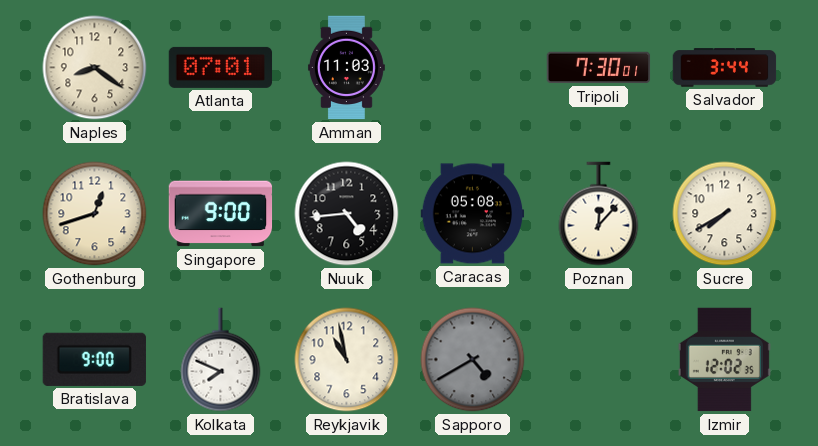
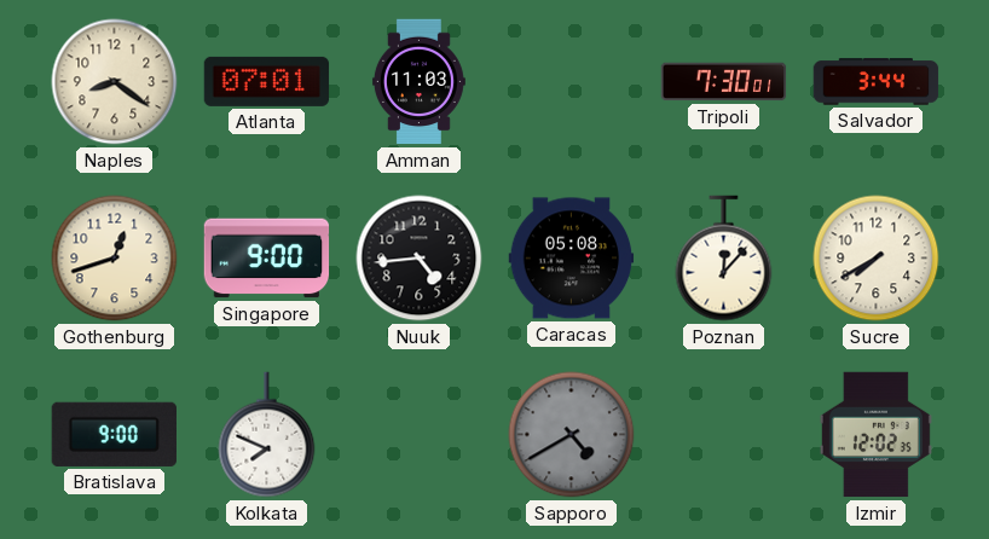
Reykjavik: 10:58 -> none (347, 360)
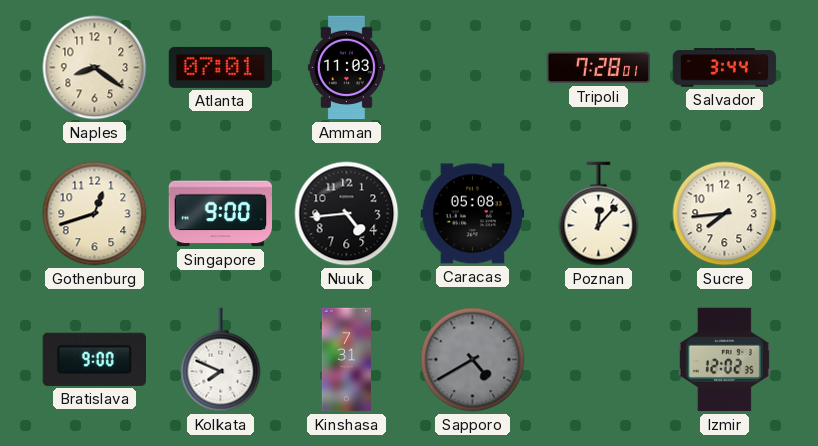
Tripoli: 7:30 -> 7:28 (599, 68)
Sucre: 7:40 -> 7:44 (725, 214)
Kinshasa: none -> 7:31 (346, 360)
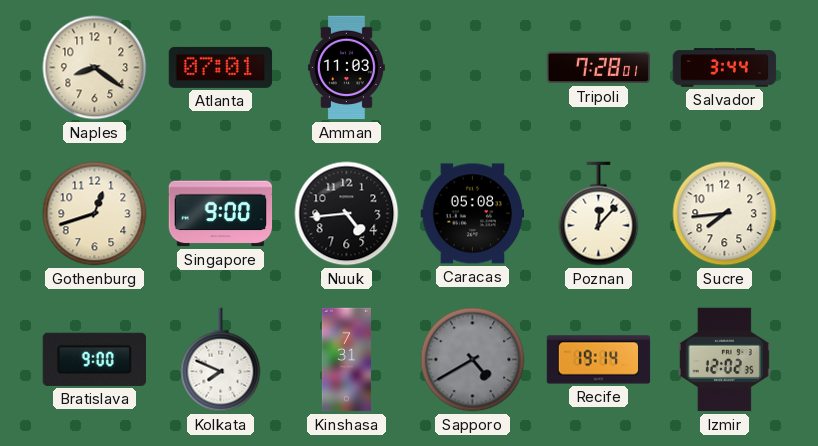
Recife: none -> 19:14 (599, 360)
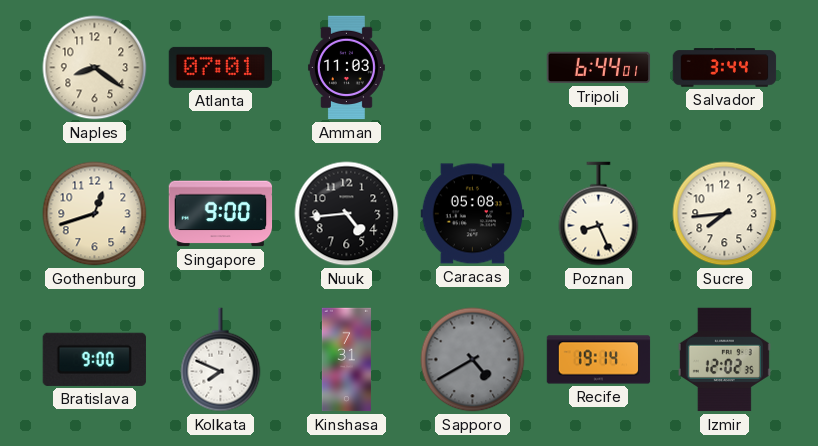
Tripoli: 7:28 -> 6:44 (599, 68)
Poznan: 12:07 -> 8:26 (599, 214)
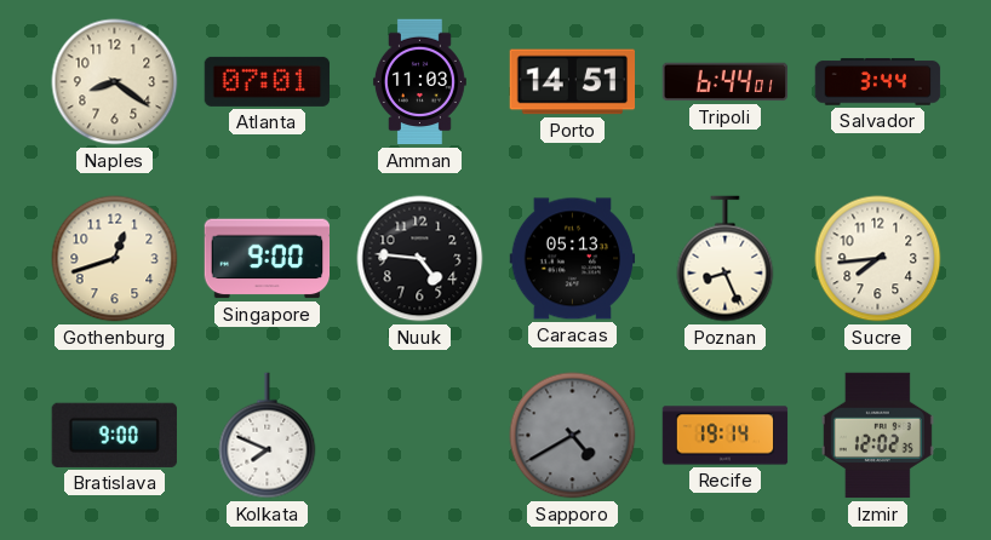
Porto: none -> 14:51 (572, 82)
Nuuk: 4:44 -> 4:46 (420, 259)
Caracas: 05:08 -> 05:13 (573, 259)
Kinshasa: 7:31 -> none (346, 360)
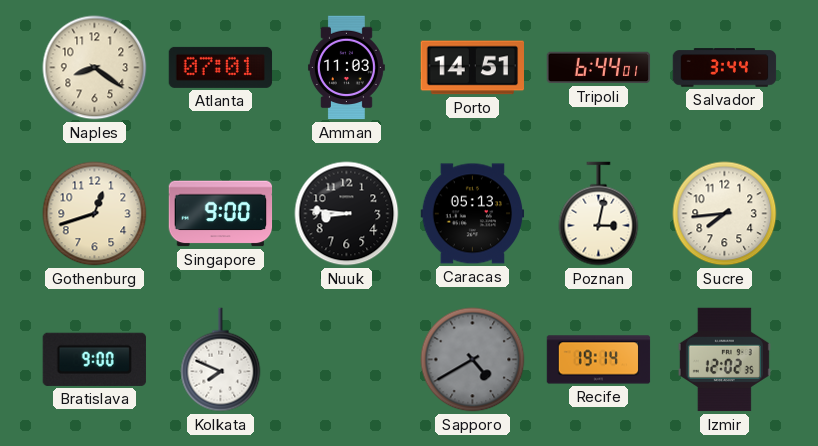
Nuuk: 4:46 -> 8:46 (347, 214)
Poznan: 8:26 -> 3:02 (599, 214)
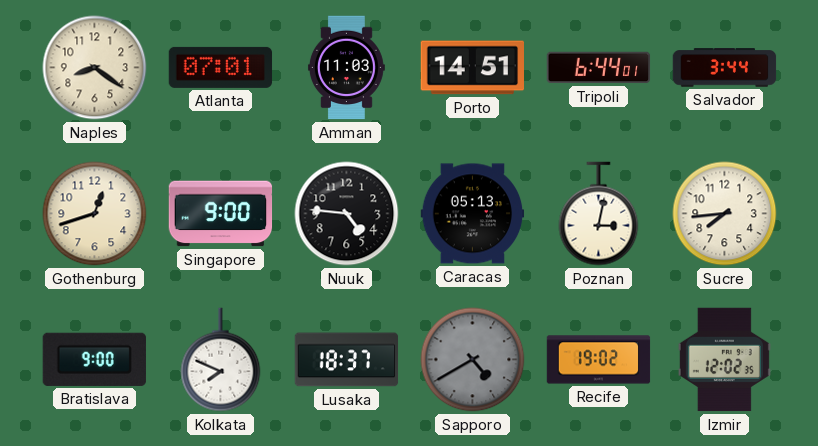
Nuuk: 8:46 -> 4:46 (347, 214)
Lusaka: none -> 18:37 (347, 360)
Recife: 19:14 -> 19:02 (599, 360)
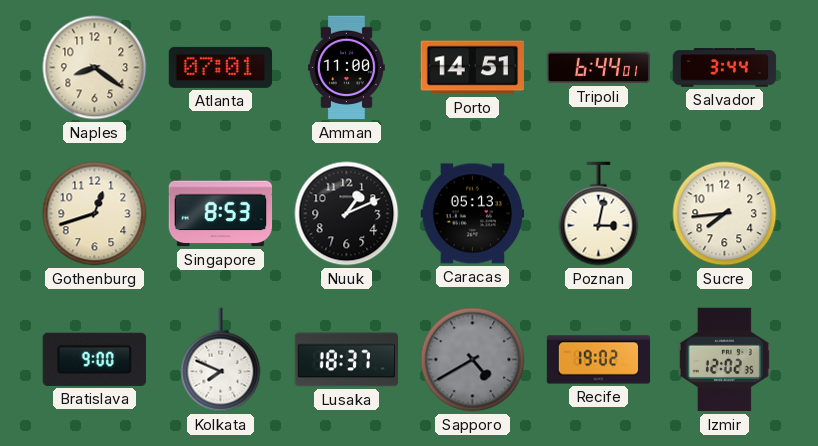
Amman: 11:03 -> 11:00 (346, 68)
Singapore: 9:00 -> 8:53 (221, 214)
Nuuk: 4:46 -> 1:11 (347, 214)
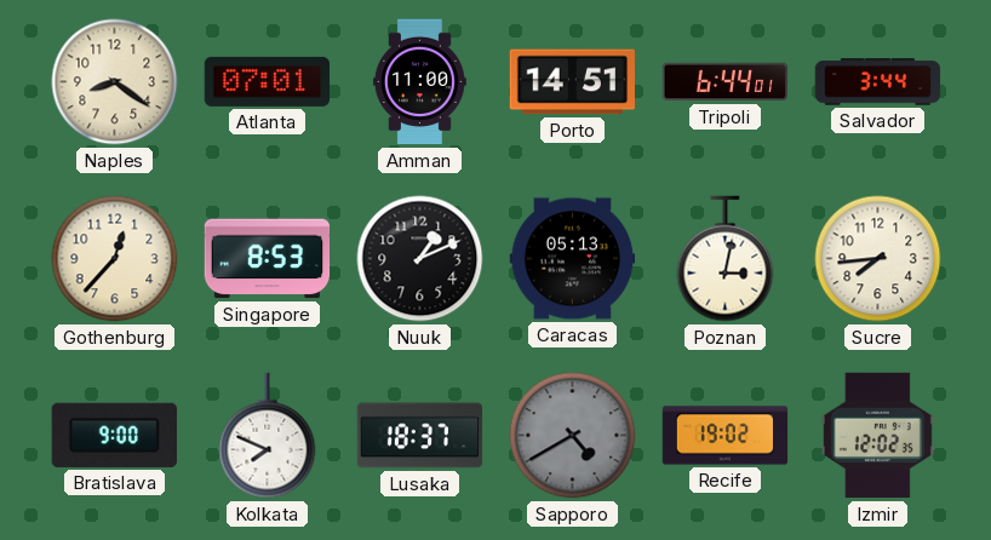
Gothenburg: 12:42 -> 12:37 (115, 259)
